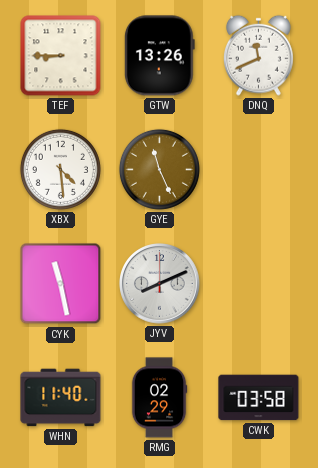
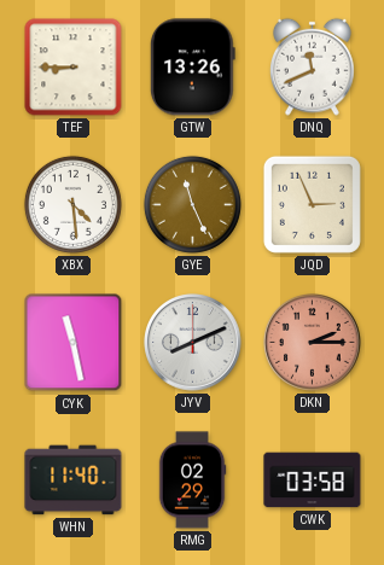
JQD: none -> 2:56 (312, 204)
DKN: none -> 2:15 (313, 343)
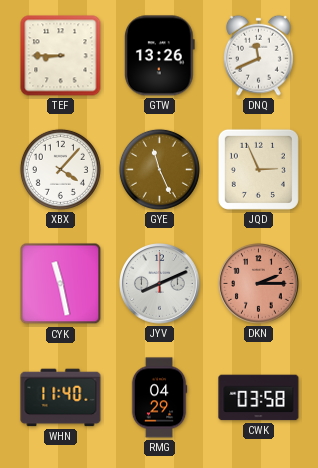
XBX: 4:29 -> 4:07 (60, 169)
RMG: 02:29 -> 04:29 (159, 398)
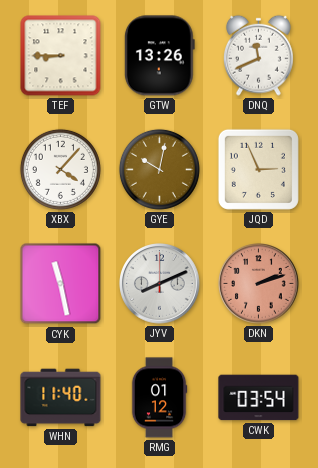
GYE: 11:26 -> 10:02 (159, 169)
DKN: 2:15 -> 2:12 (259, 284)
RMG: 04:29 -> 01:12 (159, 398)
CWK: 03:58 -> 03:54 (259, 398)
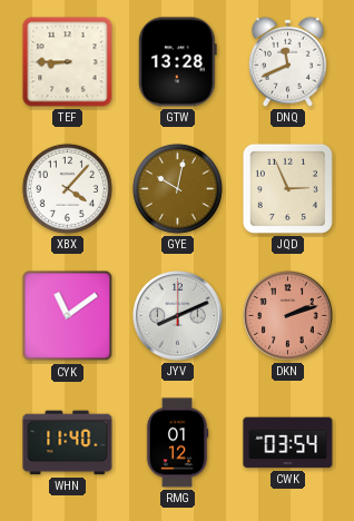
GTW: 13:26 -> 13:28 (177, 62)
CYK: 11:28 -> 11:09 (68, 316)
